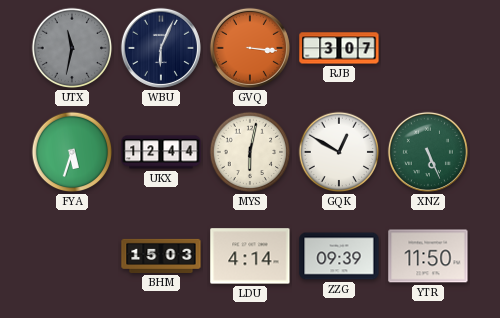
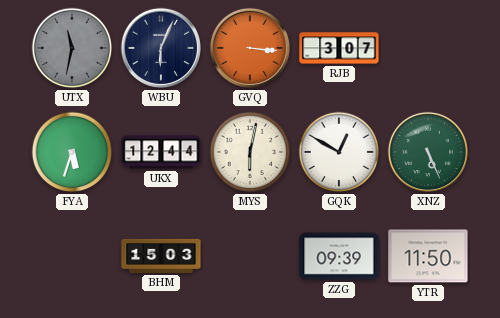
LDU: 4:14 -> none (250, 256)
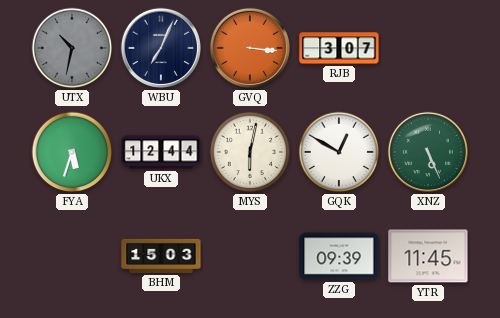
UTX: 11:32 -> 10:32 (72, 48)
WBU: 6:04 -> 7:04 (161, 48)
YTR: 11:50 -> 11:45 (428, 256)
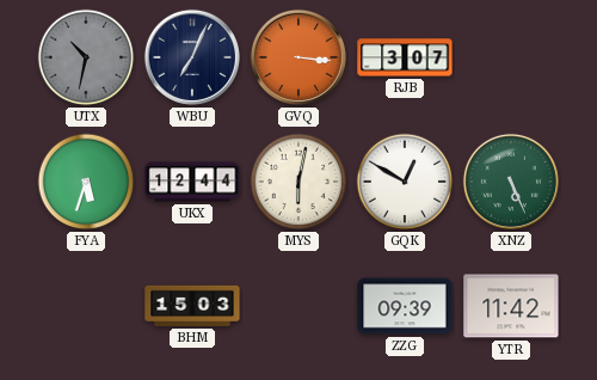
YTR: 11:45 -> 11:42 (511, 306)
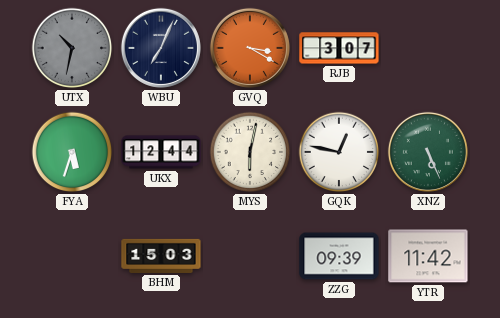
GVQ: 3:16 -> 3:20 (250, 48)
GQK: 12:50 -> 12:47 (339, 152)
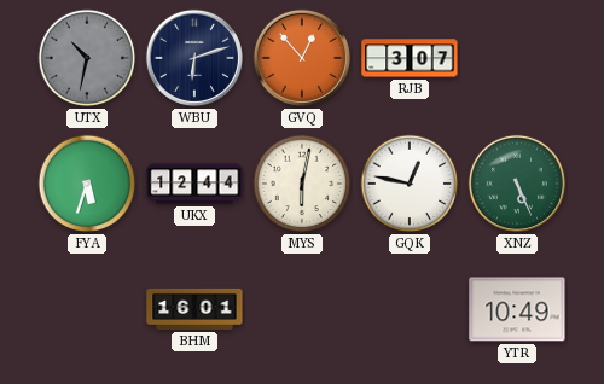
WBU: 7:04 -> 6:12 (194, 58)
GVQ: 3:20 -> 12:53 (302, 58)
BHM: 15:03 -> 16:01 (194, 309)
ZZG: 09:39 -> none (339, 256)
YTR: 11:42 -> 10:49 (517, 309)
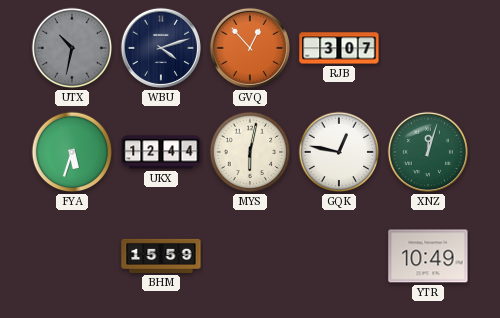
WBU: 6:12 -> 4:12 (161, 48)
XNZ: 5:26 -> 12:03 (428, 152)
BHM: 16:01 -> 15:59 (161, 256)
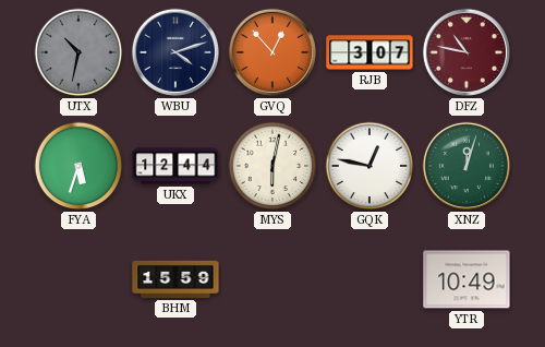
DFZ: none -> 10:47 (467, 52)
